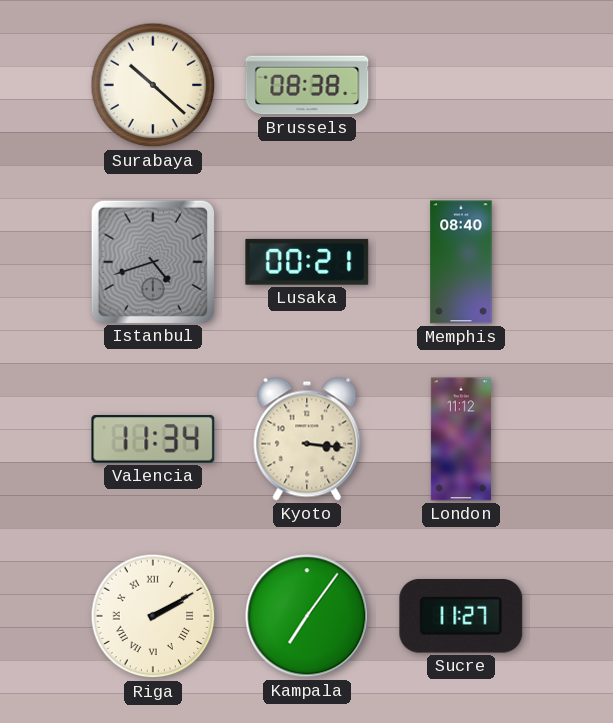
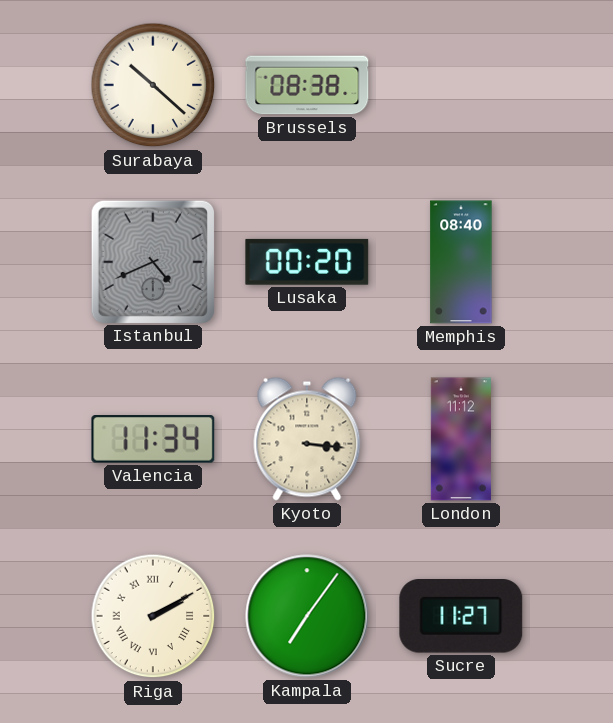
Istanbul: 4:42 -> 4:41 (152, 261)
Lusaka: 00:21 -> 00:20 (307, 262)
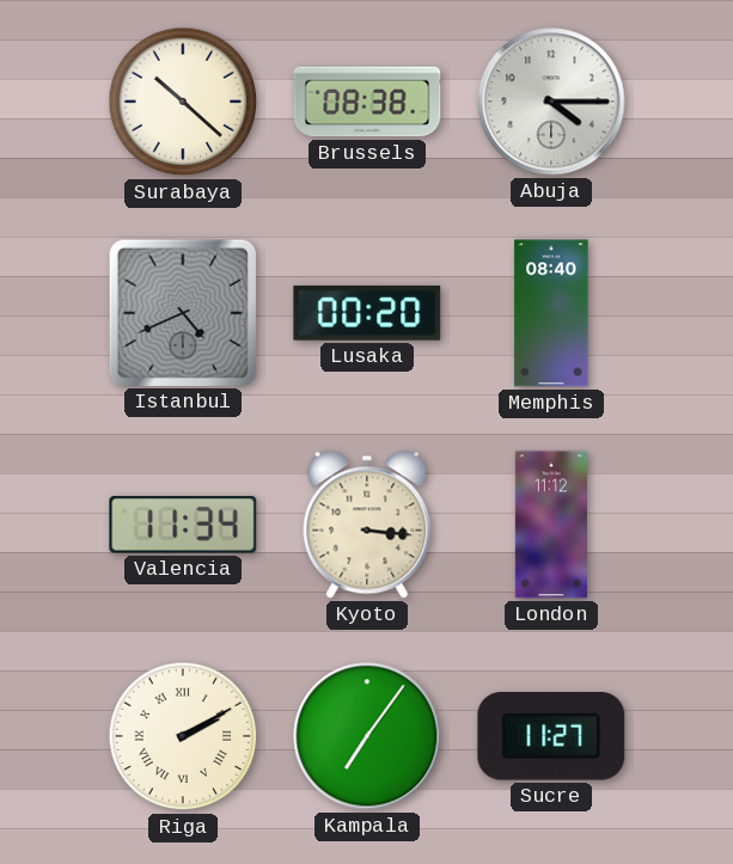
Abuja: none -> 4:15 (551, 102)
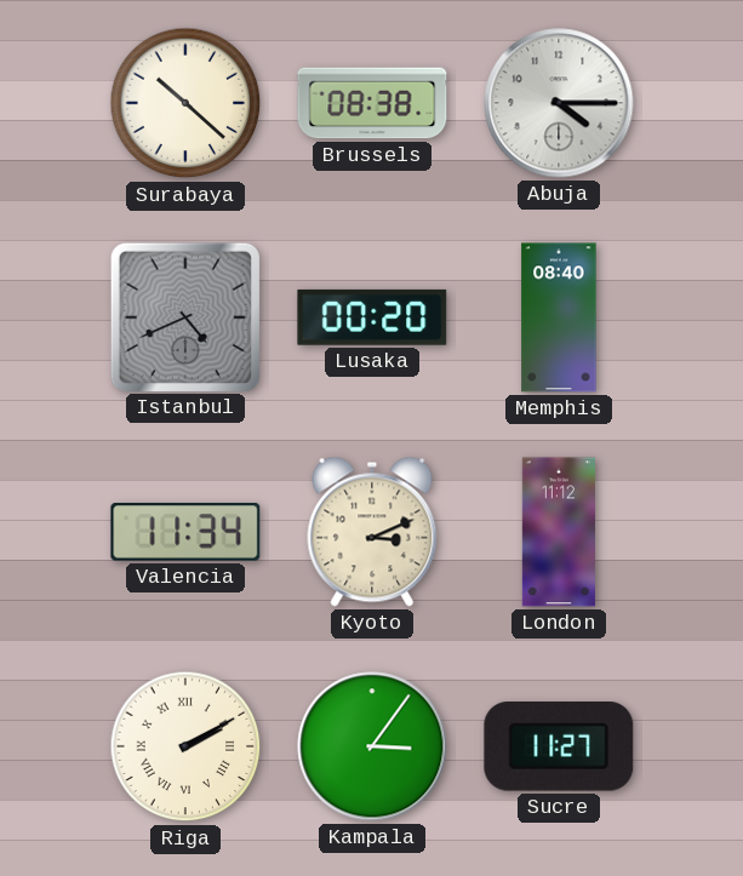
Kyoto: 3:16 -> 3:11 (372, 532)
Kampala: 7:06 -> 3:06 (372, 746)
